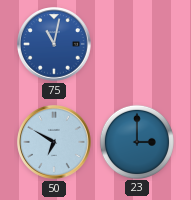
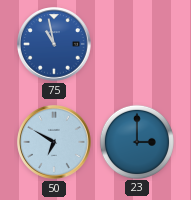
75: 11:02 -> 10:58 (54, 44)
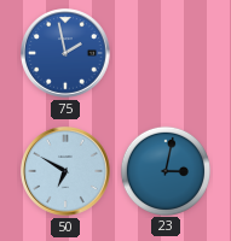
75: 10:58 -> 1:58 (65, 53)
23: 3:00 -> 3:02 (164, 170)
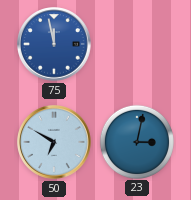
75: 1:58 -> 11:58 (54, 44)
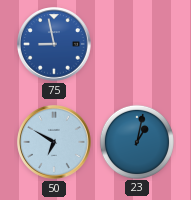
75: 11:58 -> 8:58 (54, 44)
23: 3:02 -> 1:02 (136, 141)
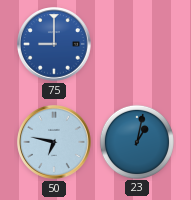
75: 8:58 -> 9:00 (54, 44)
50: 6:50 -> 6:47 (54, 142)
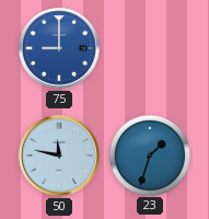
50: 6:47 -> 11:47 (59, 155)
23: 1:02 -> 1:33 (149, 154)
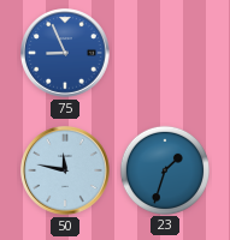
75: 9:00 -> 8:56 (65, 53)
